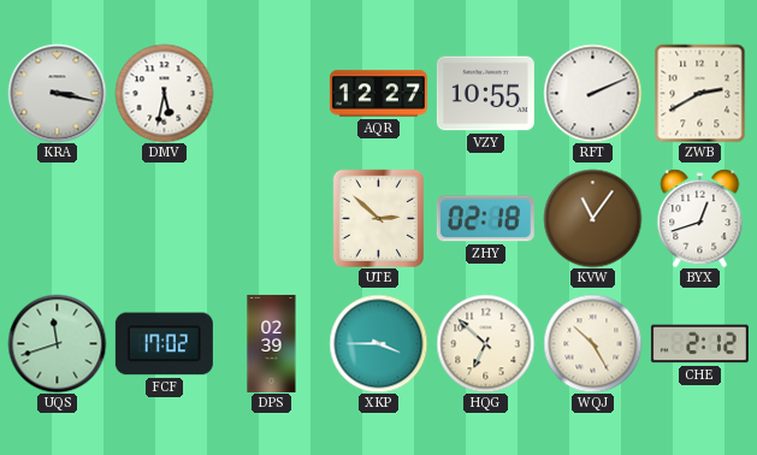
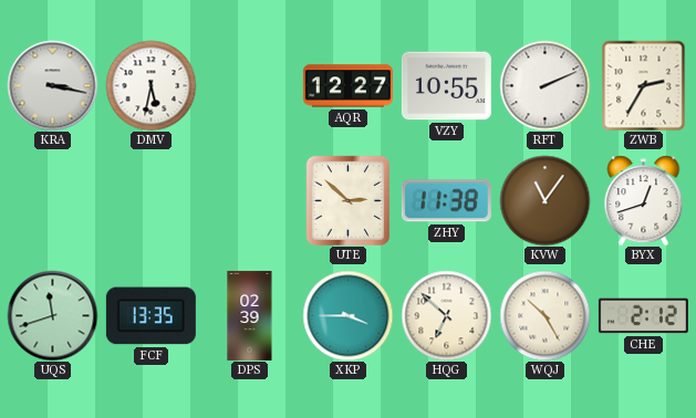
ZWB: 2:40 -> 2:35 (644, 85)
ZHY: 02:18 -> 11:38 (446, 201)
FCF: 17:02 -> 13:35 (150, 316)
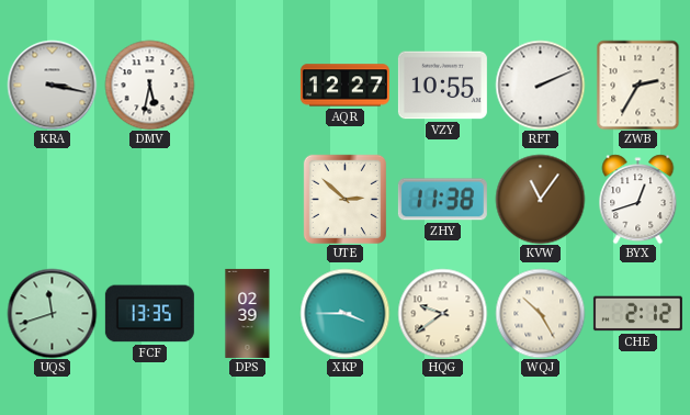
HQG: 6:52 -> 9:39 (442, 313)
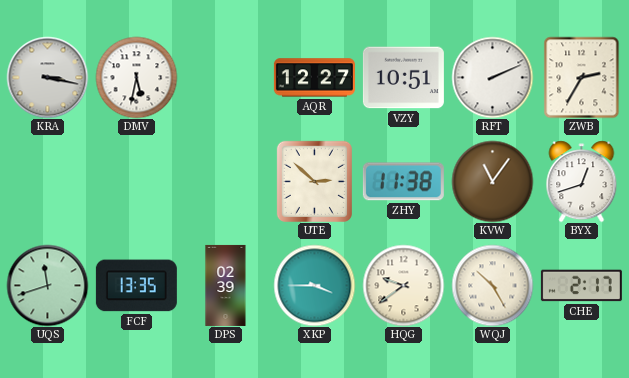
VZY: 10:55 -> 10:51 (403, 78)
CHE: 2:12 -> 2:17 (581, 286)
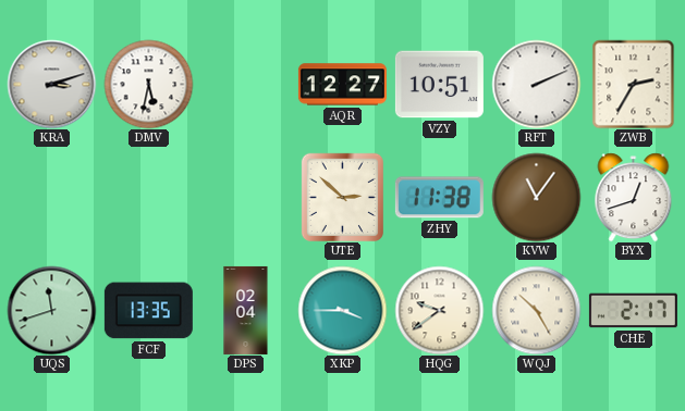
KRA: 3:17 -> 3:12 (51, 84)
DPS: 02:39 -> 02:04 (246, 310)
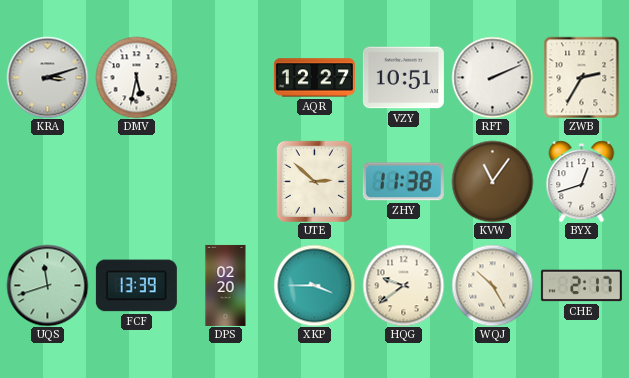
FCF: 13:35 -> 13:39 (136, 286)
DPS: 02:04 -> 02:20 (226, 285)
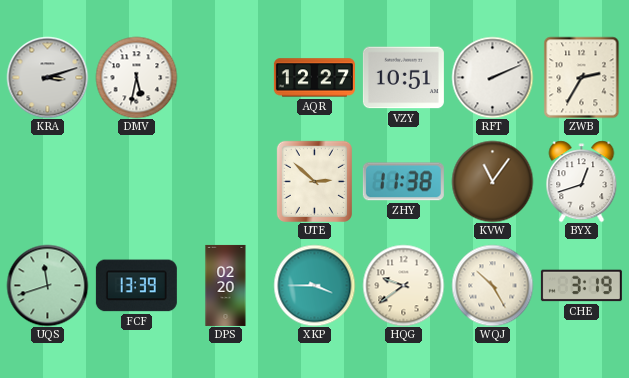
CHE: 2:17 -> 3:19 (581, 286)
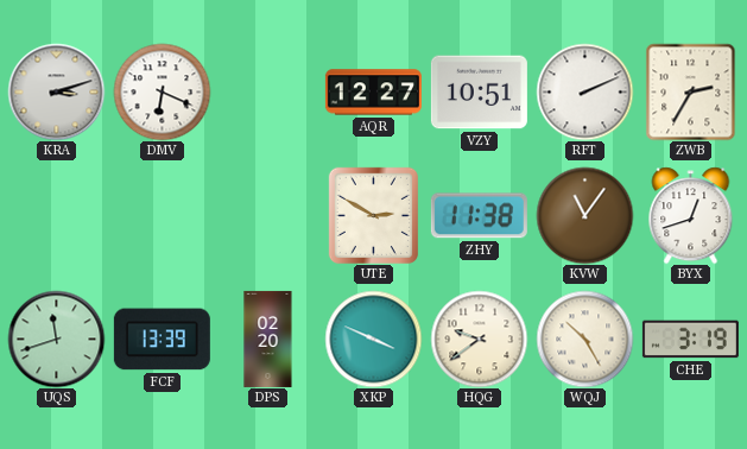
DMV: 5:32 -> 6:19 (162, 91)
UTE: 2:52 -> 2:50 (373, 215)
XKP: 3:45 -> 3:49 (373, 339)
